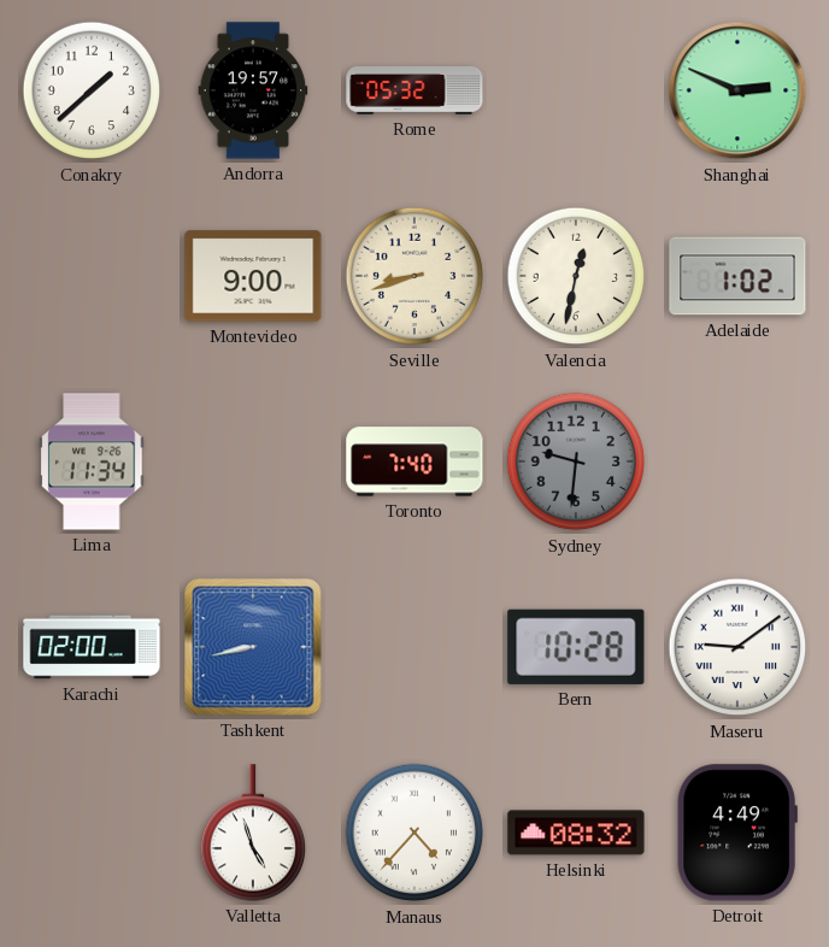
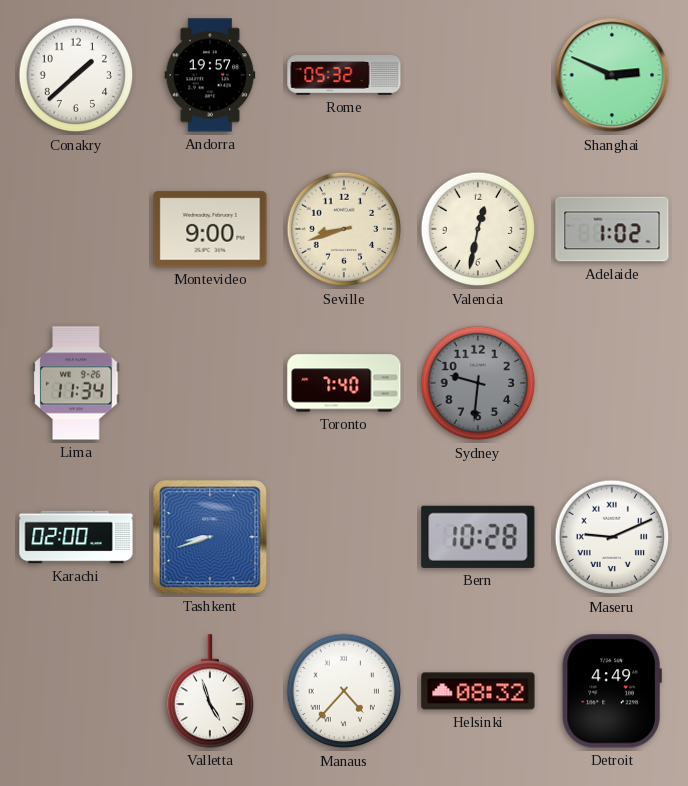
Tashkent: 8:43 -> 8:42 (210, 537)
Maseru: 9:09 -> 9:11 (612, 537)
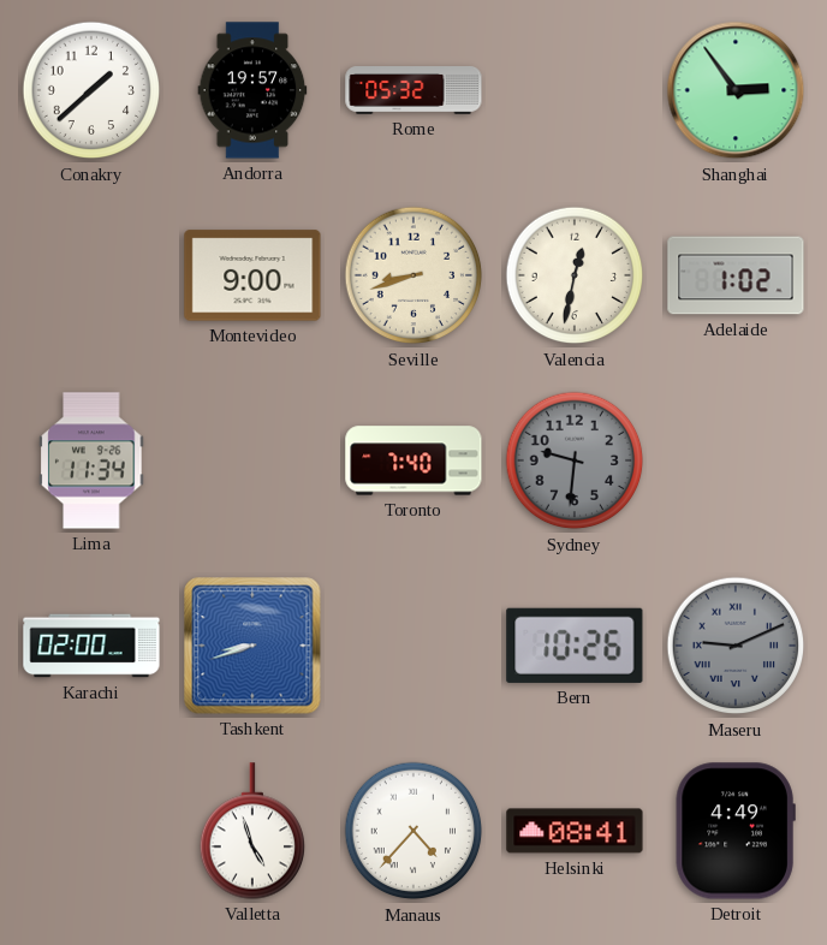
Shanghai: 2:49 -> 2:54 (736, 90)
Bern: 10:28 -> 10:26 (575, 646)
Maseru dial: white -> grey (736, 646)
Helsinki: 08:32 -> 08:41 (575, 831)
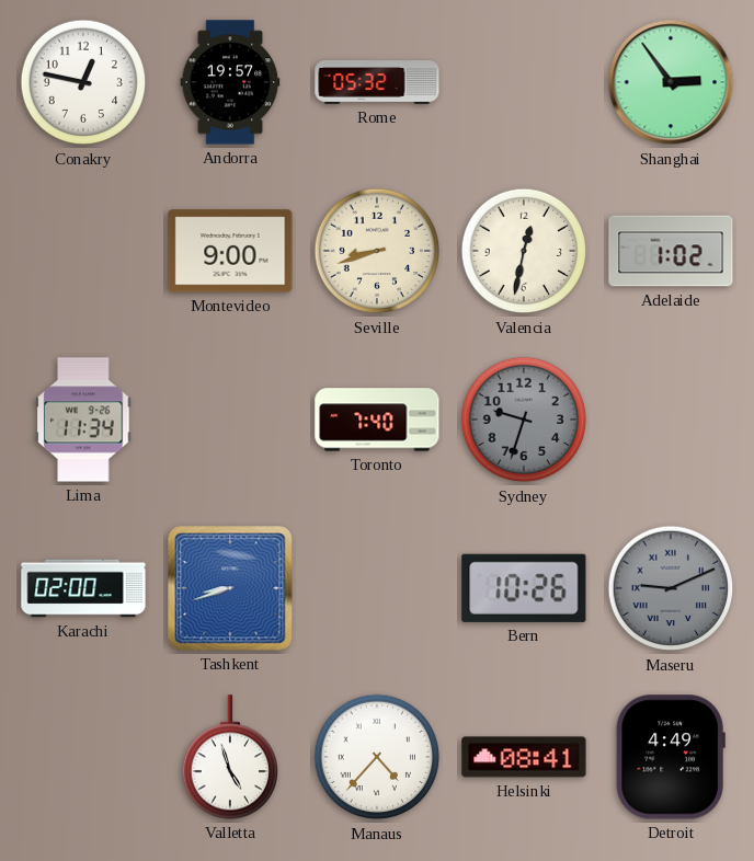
Conakry: 1:38 -> 12:47 (83, 82)
Sydney: 9:31 -> 9:33 (524, 420)
